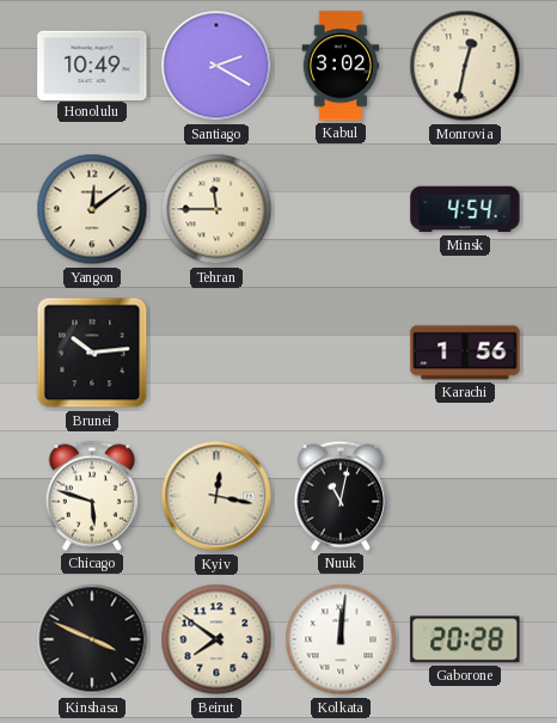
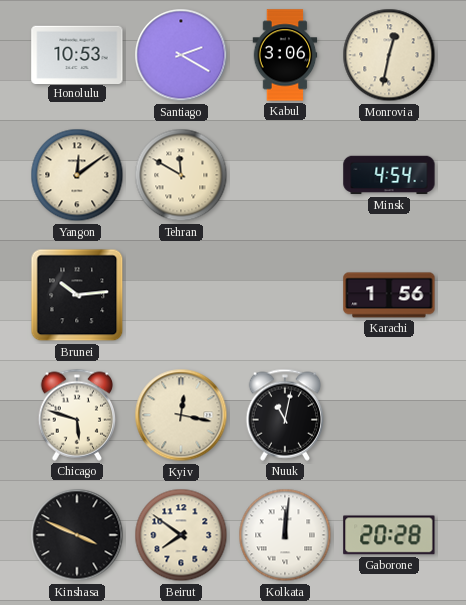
Honolulu: 10:49 -> 10:53 (77, 54)
Kabul: 3:02 -> 3:06 (285, 55)
Tehran: 11:45 -> 11:50 (181, 175)
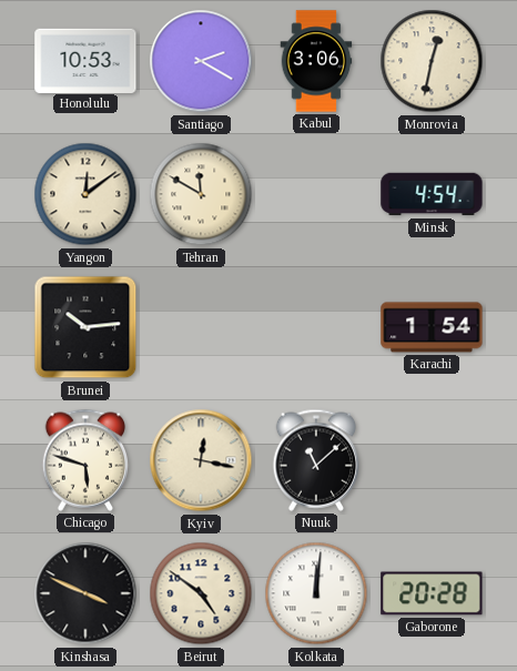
Karachi: 1:56 -> 1:54 (432, 327)
Nuuk: 11:02 -> 11:08 (316, 460)
Beirut: 7:51 -> 4:51 (201, 593)
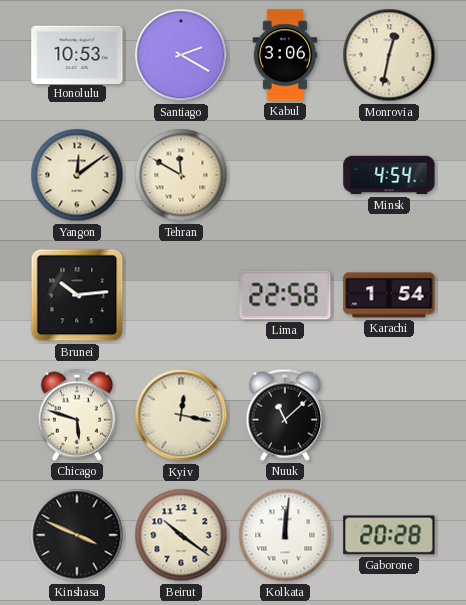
Lima: none -> 22:58 (285, 295)
Beirut: 4:51 -> 10:21 (181, 535)
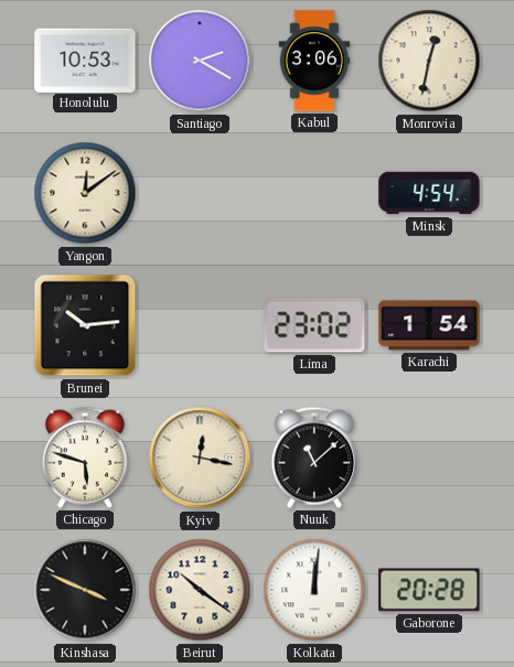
Tehran: 11:50 -> none (181, 175)
Lima: 22:58 -> 23:02 (314, 325)
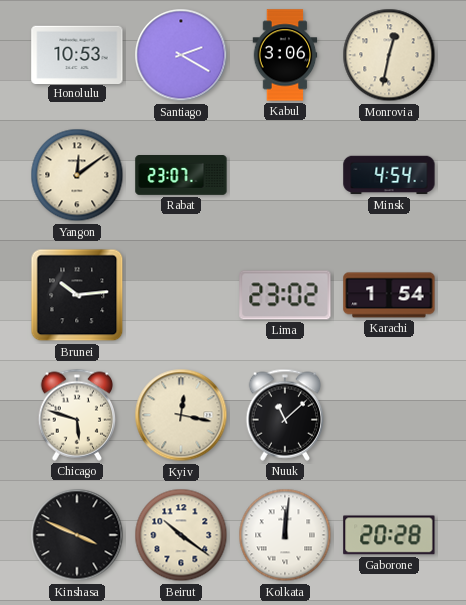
Rabat: none -> 23:07 (181, 176)
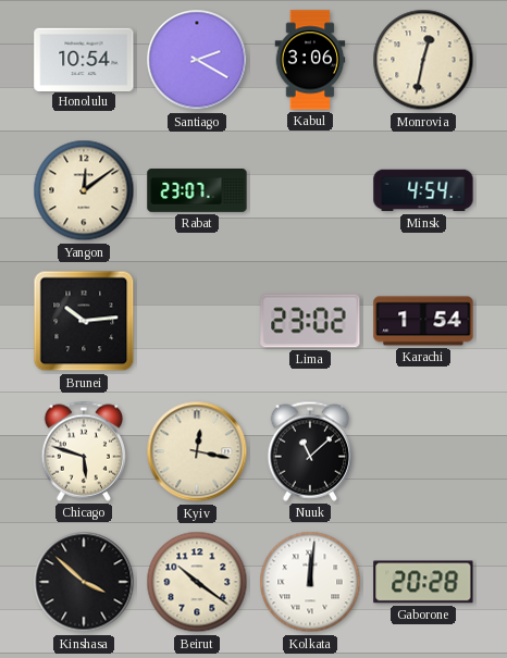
Honolulu: 10:53 -> 10:54 (84, 59)
Kinshasa: 3:49 -> 3:52 (84, 582)
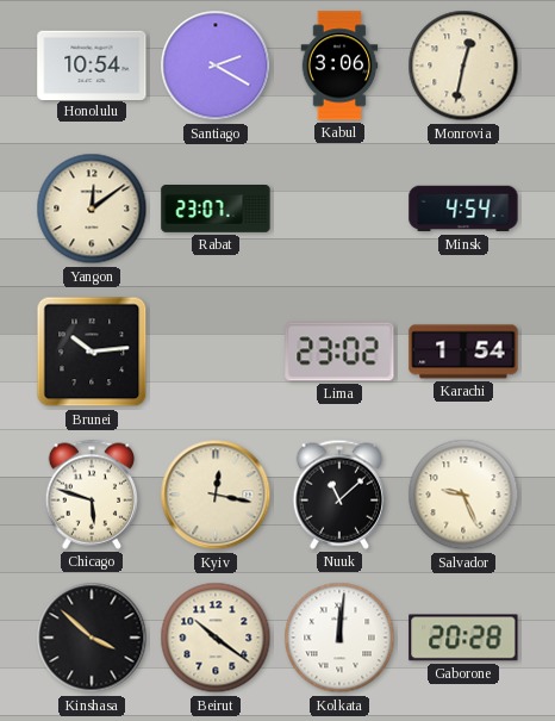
Salvador: none -> 9:26 (463, 495)
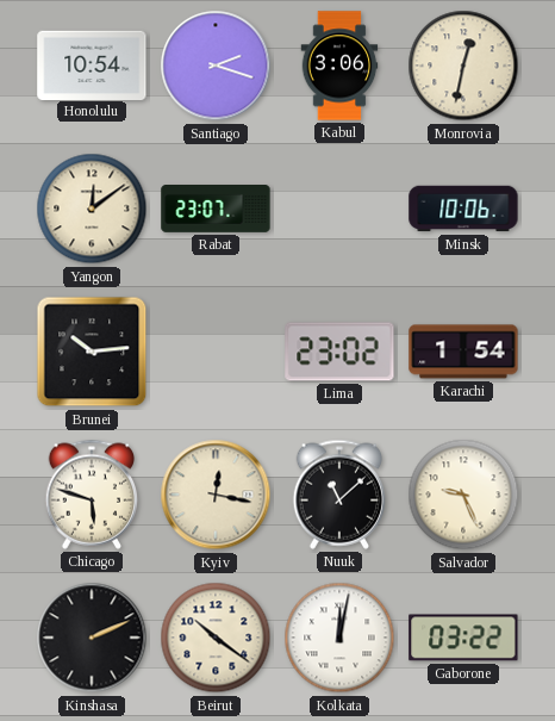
Santiago: 2:20 -> 2:18 (216, 66)
Minsk: 4:54 -> 10:06 (463, 209)
Kinshasa: 3:52 -> 2:11 (92, 638)
Kolkata: 12:01 -> 12:02 (339, 638)
Gaborone: 20:28 -> 03:22 (463, 638)
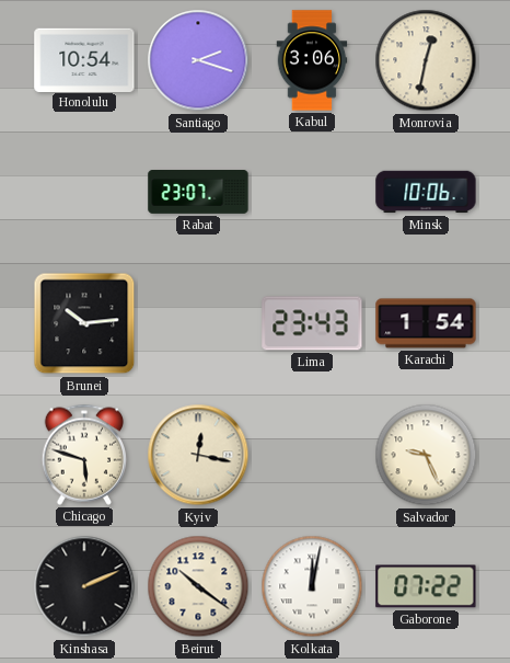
Yangon: 12:09 -> none (92, 209)
Lima: 23:02 -> 23:43 (312, 323)
Nuuk: 11:08 -> none (339, 495)
Gaborone: 03:22 -> 07:22 (426, 586)
